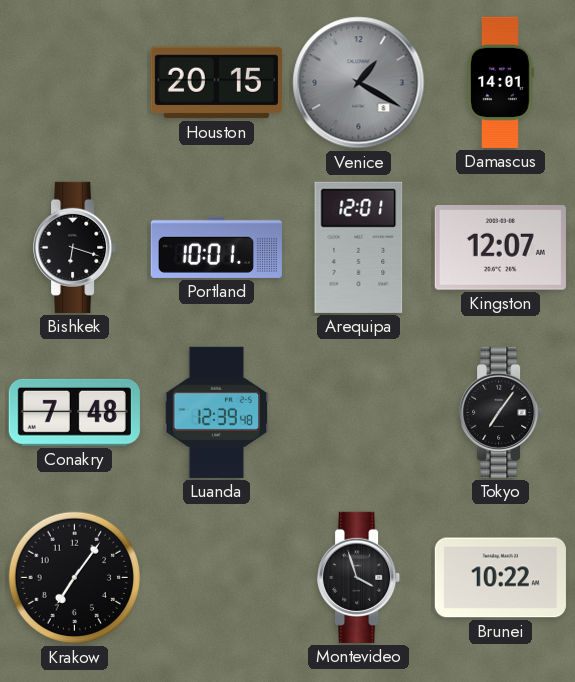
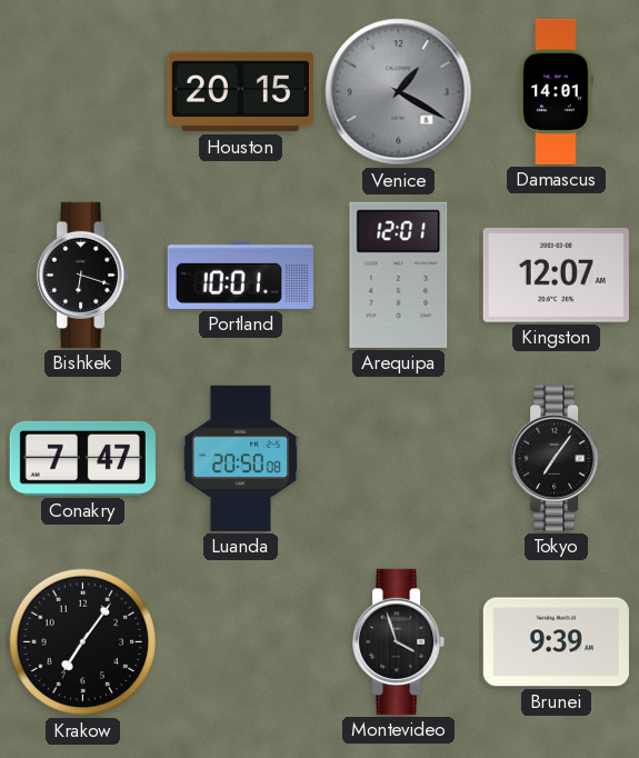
Conakry: 7:48 -> 7:47 (82, 458)
Luanda: 12:39 -> 20:50 (241, 458)
Brunei: 10:22 -> 9:39 (556, 642)
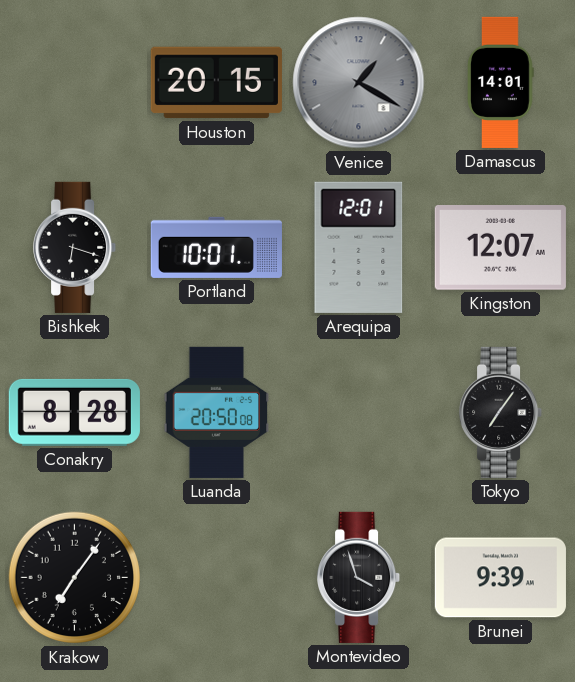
Conakry: 7:47 -> 8:28 (74, 412)
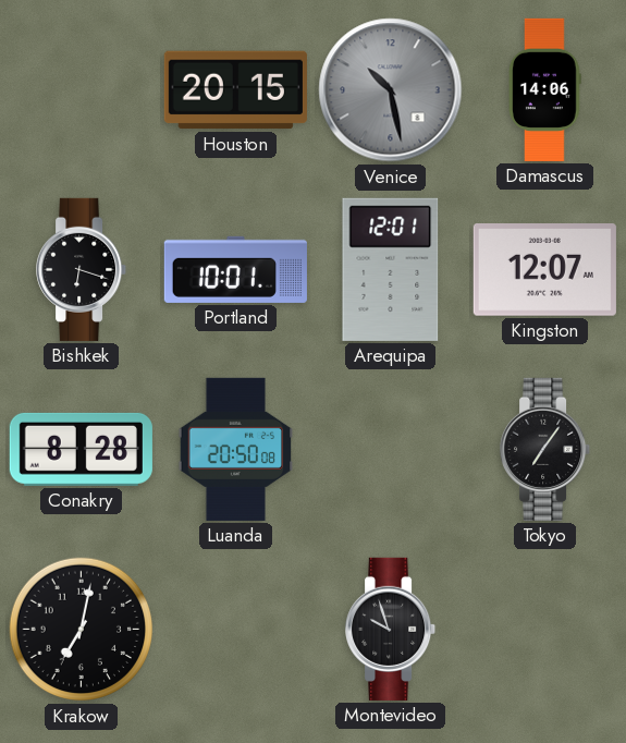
Venice: 1:20 -> 10:28 (391, 90)
Damascus: 14:01 -> 14:06 (545, 89)
Krakow: 7:06 -> 7:02 (82, 630)
Montevideo: 3:57 -> 9:57 (391, 629)
Brunei: 9:39 -> none (500, 578)
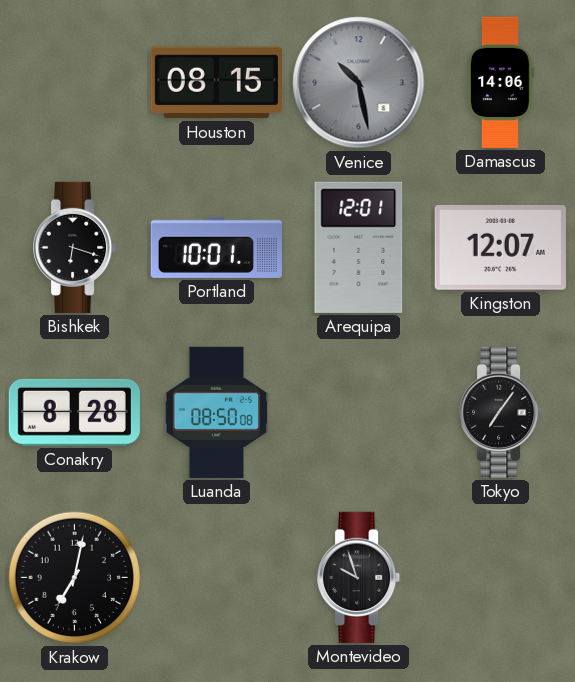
Houston: 20:15 -> 08:15 (216, 83)
Luanda: 20:50 -> 08:50 (217, 412)
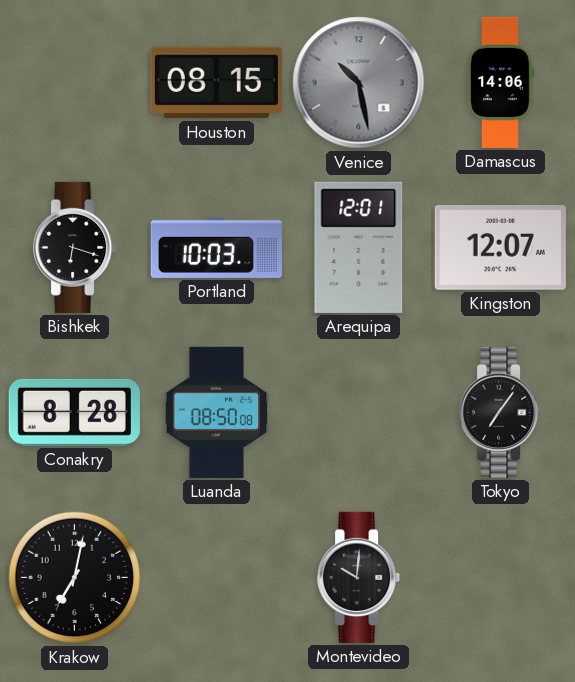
Portland: 10:01 -> 10:03 (216, 247)
Montevideo: 9:57 -> 10:01 (359, 577)
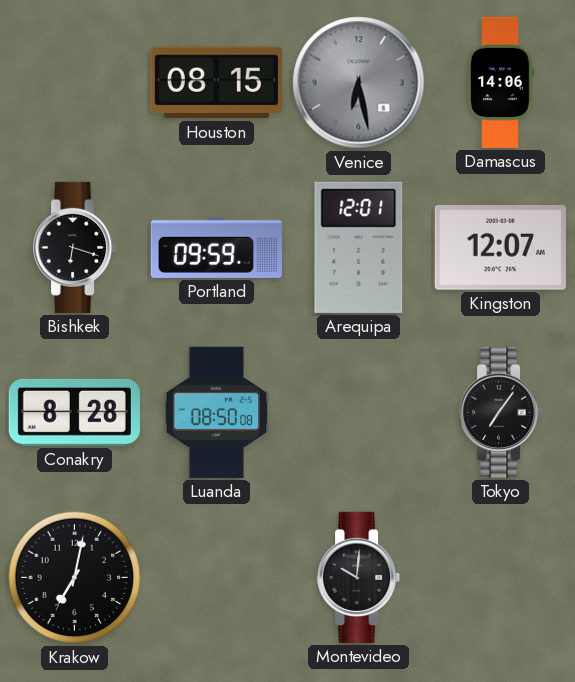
Venice: 10:28 -> 6:28 (359, 83)
Portland: 10:03 -> 09:59 (216, 247)
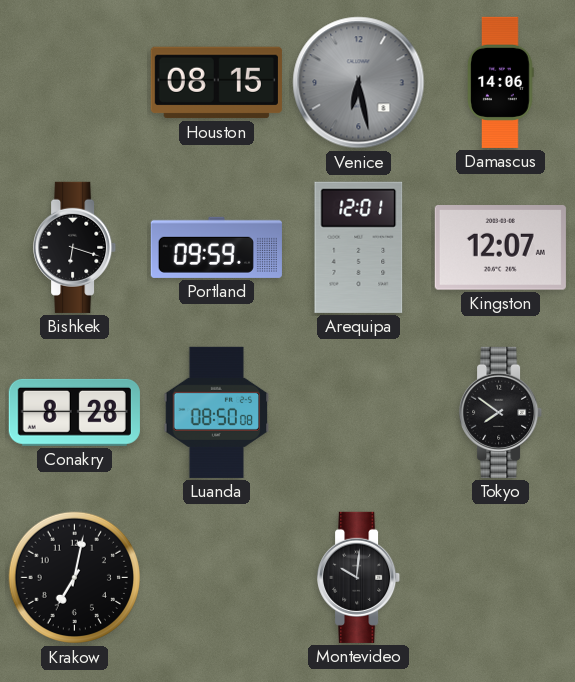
Tokyo: 7:06 -> 7:51 (501, 412)
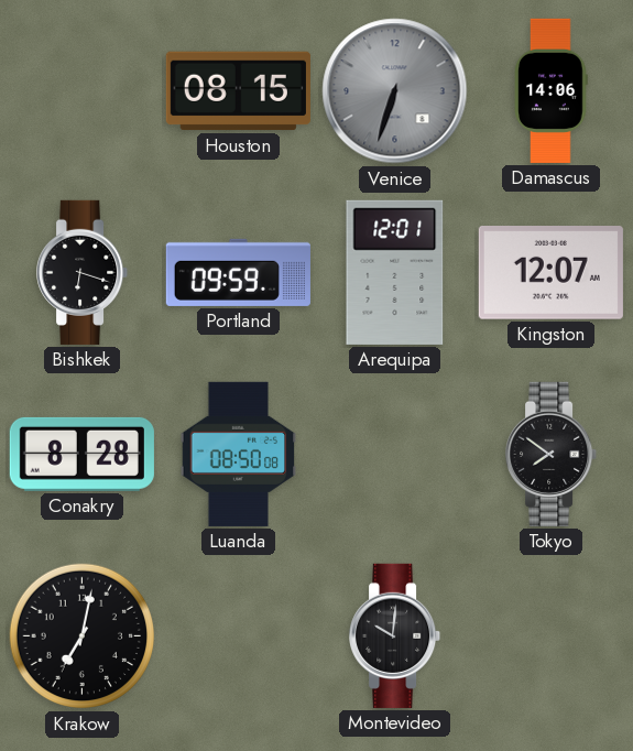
Venice: 6:28 -> 6:33 (395, 91)
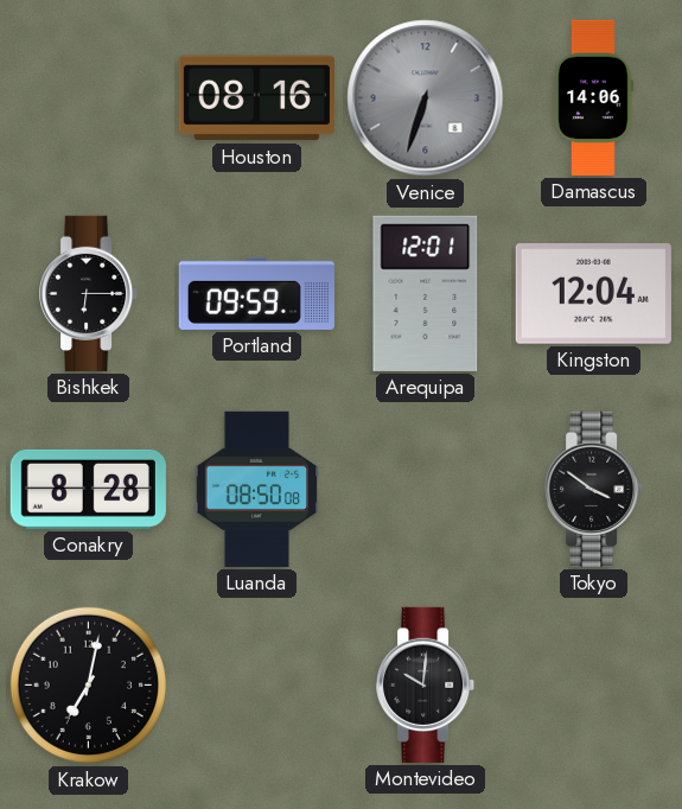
Houston: 08:15 -> 08:16 (256, 98)
Bishkek: 6:18 -> 6:15 (89, 293)
Kingston: 12:07 -> 12:04 (593, 294)
Tokyo: 7:51 -> 3:51 (594, 489)
